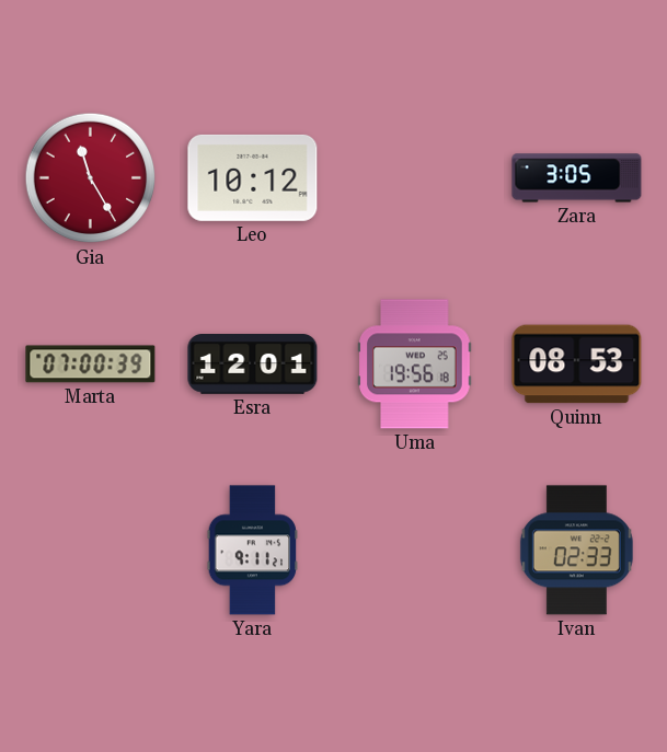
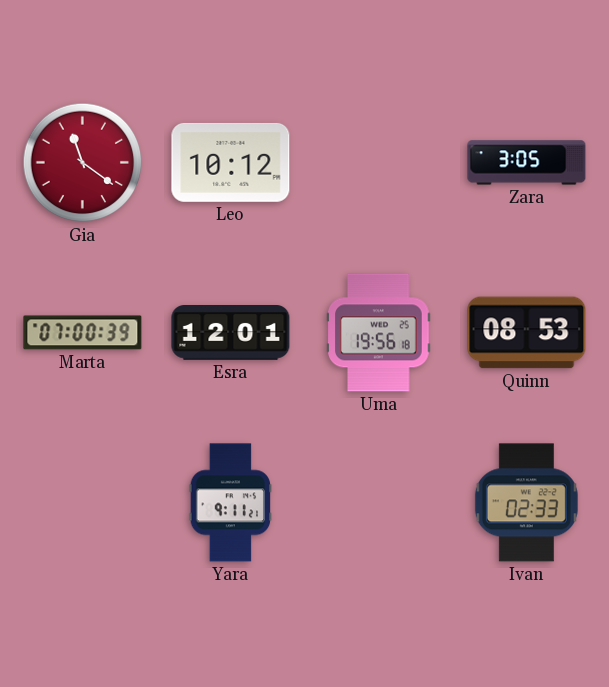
Gia: 11:25 -> 11:21 (83, 163)
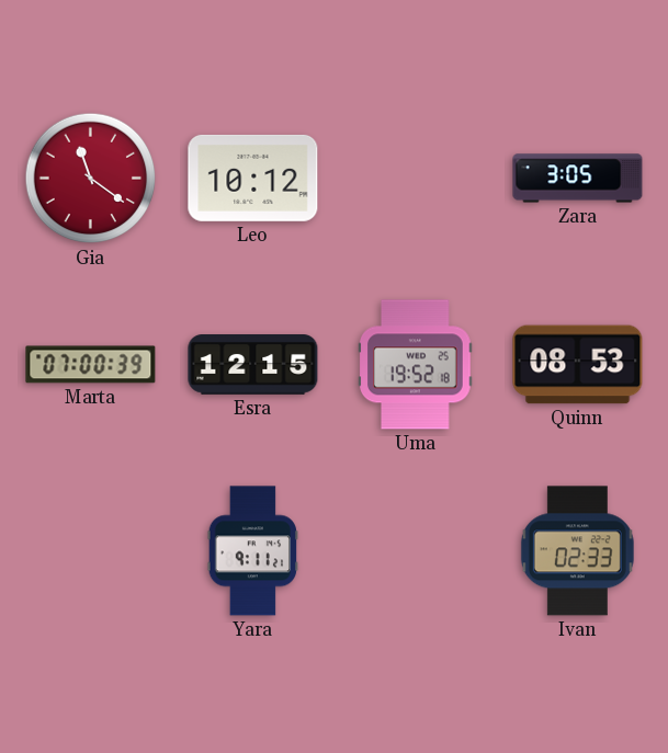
Esra: 12:01 -> 12:15 (253, 365)
Uma: 19:56 -> 19:52 (416, 365)
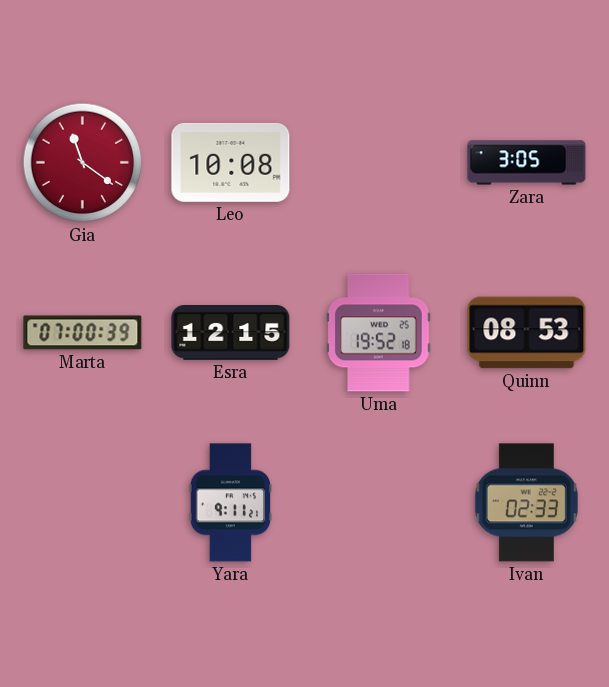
Leo: 10:12 -> 10:08 (231, 162)
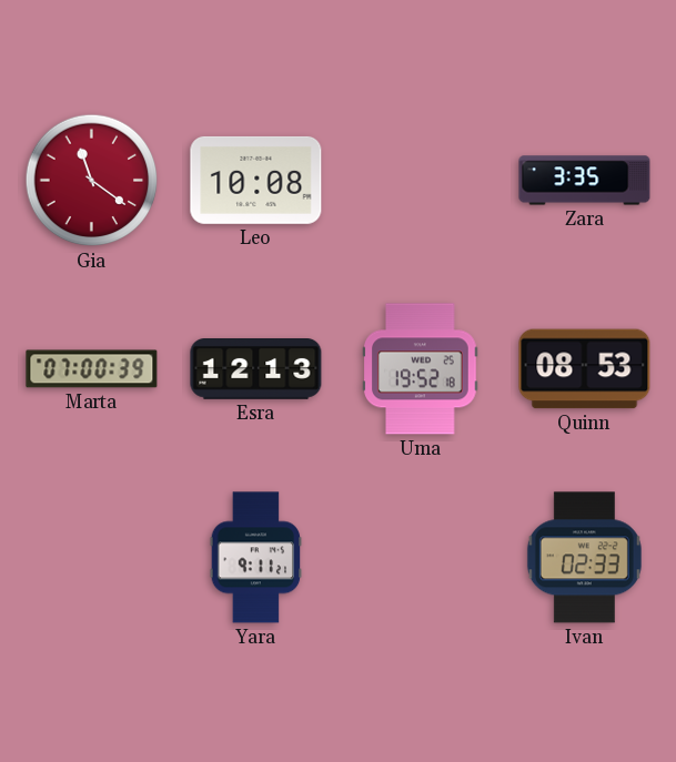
Zara: 3:05 -> 3:35 (585, 181)
Esra: 12:15 -> 12:13 (256, 369)
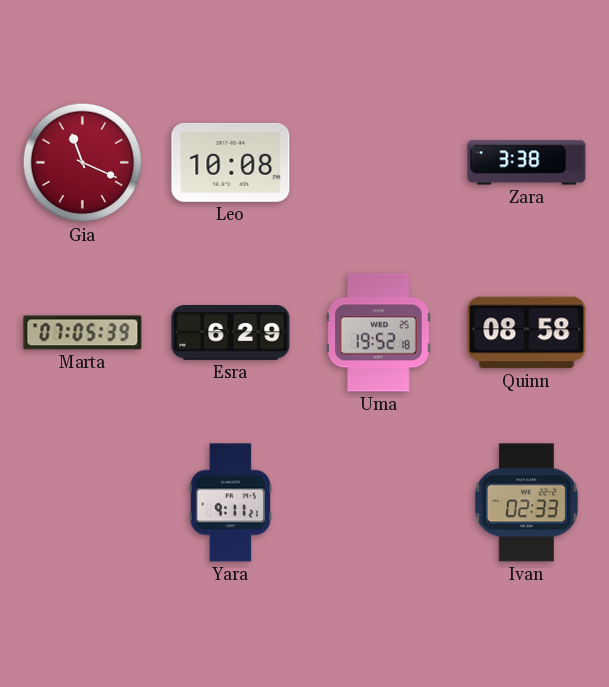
Gia: 11:21 -> 11:19 (83, 163)
Zara: 3:35 -> 3:38 (527, 163)
Marta: 07:00 -> 07:05 (83, 333)
Esra: 12:13 -> 6:29 (231, 333)
Quinn: 08:53 -> 08:58 (527, 333)
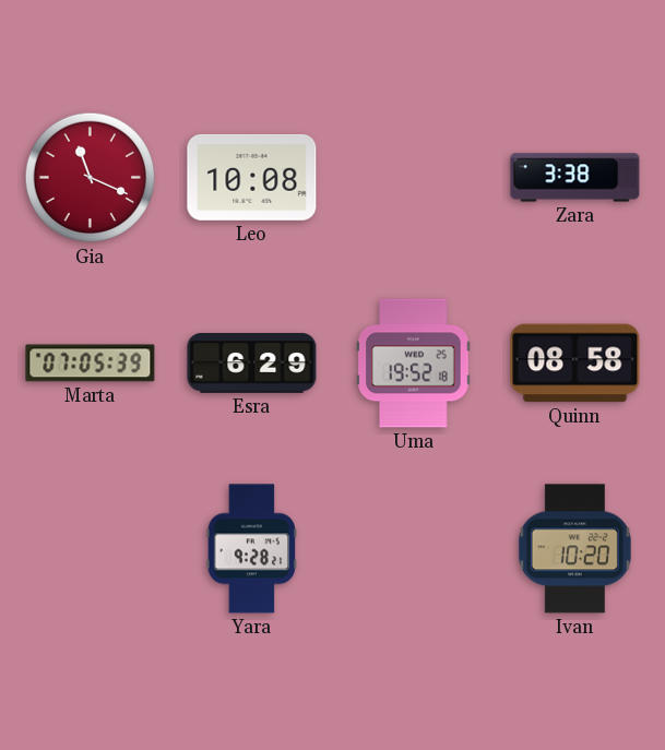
Yara: 9:11 -> 9:28 (252, 549)
Ivan: 02:33 -> 10:20 (574, 549)
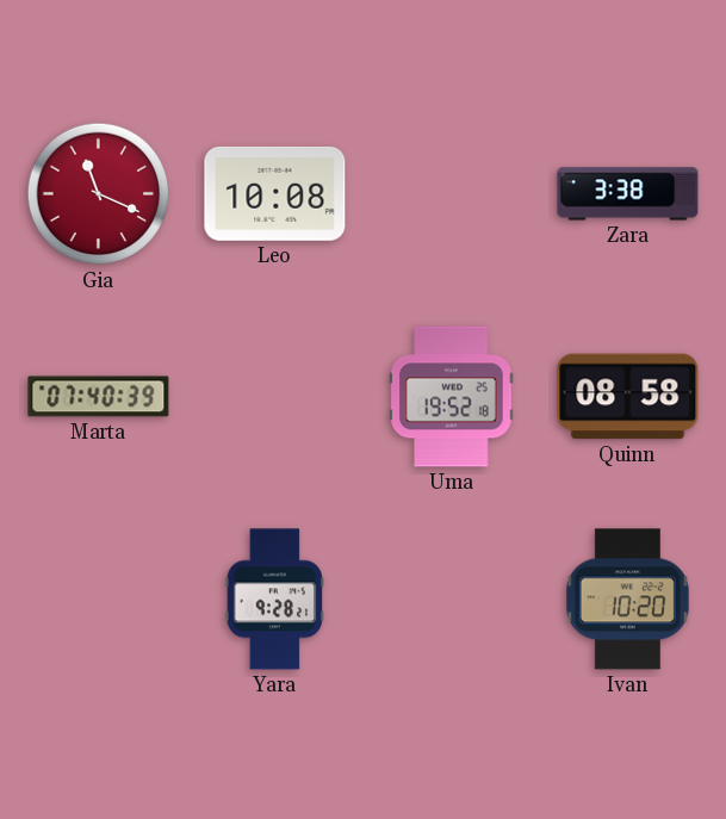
Marta: 07:05 -> 07:40 (99, 397)
Esra: 6:29 -> none (252, 364)
